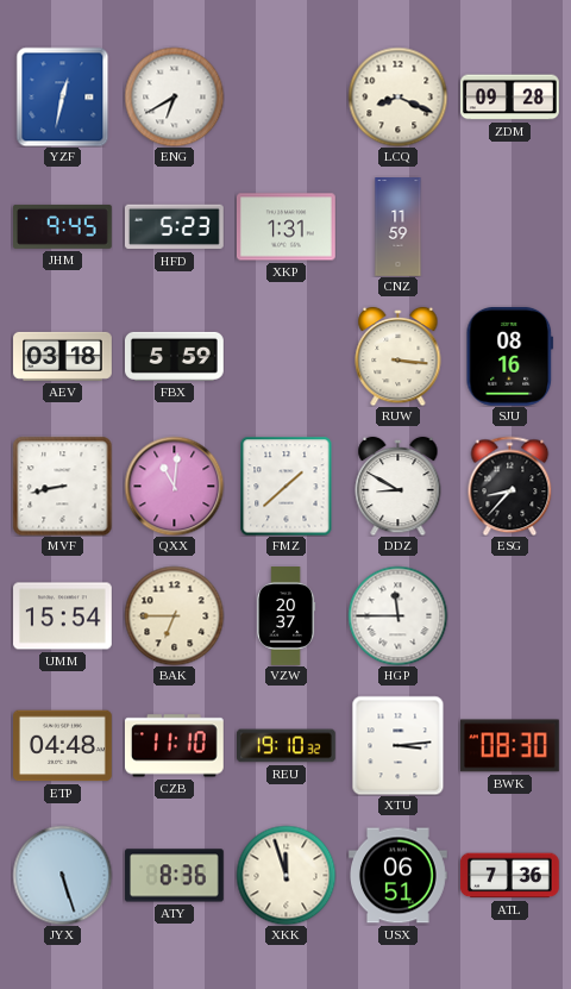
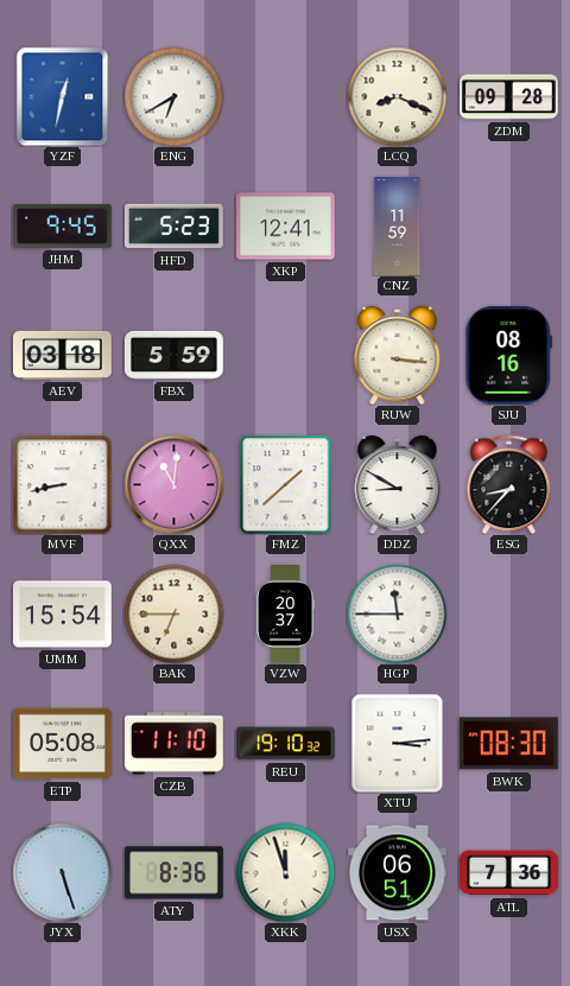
XKP: 1:31 -> 12:41 (286, 227)
ETP: 04:48 -> 05:08 (63, 744)
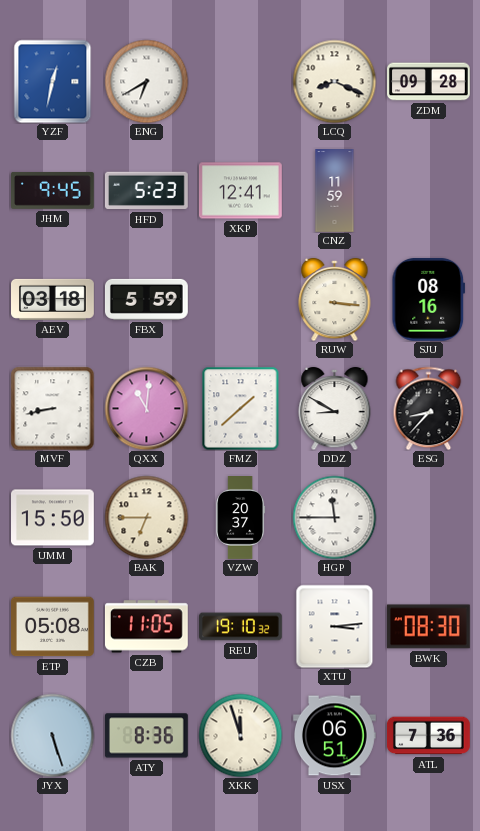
UMM: 15:54 -> 15:50 (53, 518)
CZB: 11:10 -> 11:05 (146, 627)
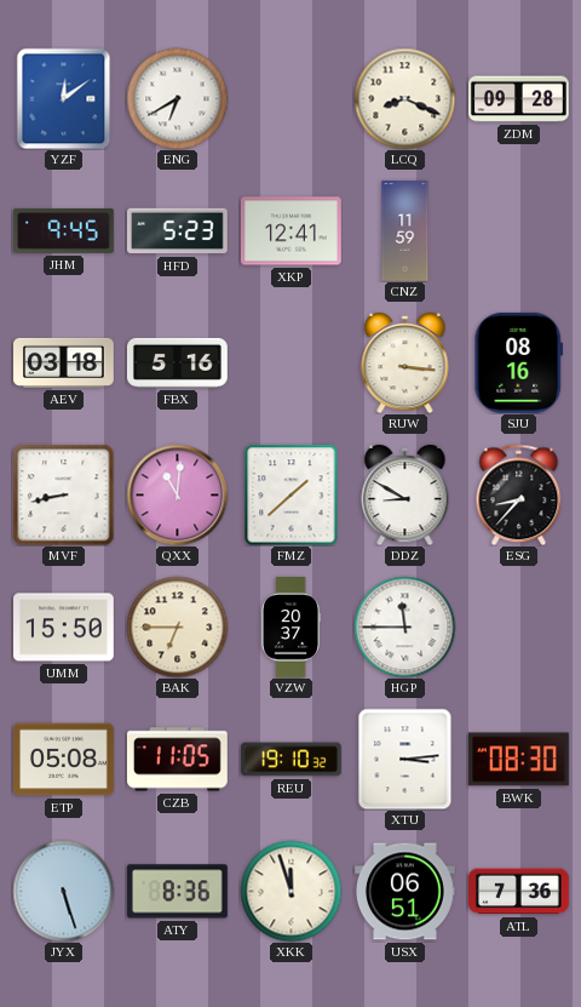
YZF: 12:32 -> 12:09 (64, 98)
FBX: 5:59 -> 5:16 (177, 362)
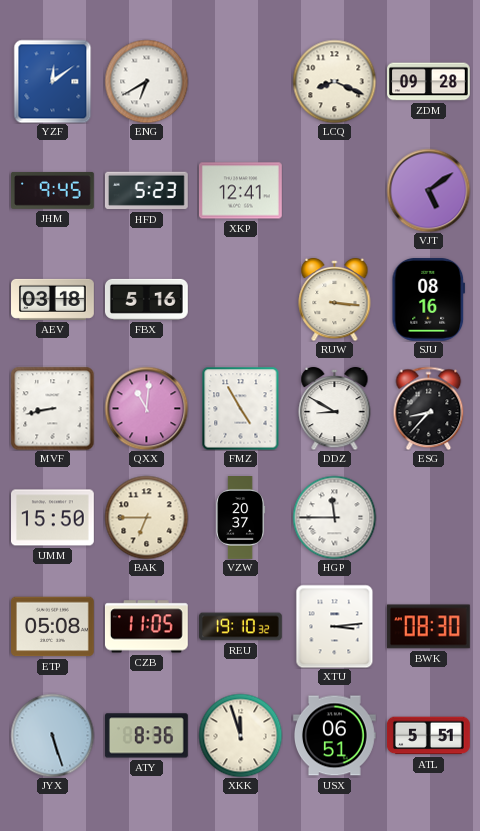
CNZ: 11:59 -> none (405, 231)
VJT: none -> 5:09 (428, 190)
FMZ: 1:38 -> 4:55 (241, 408)
ATL: 7:36 -> 5:51 (428, 736)
